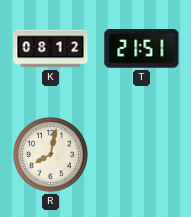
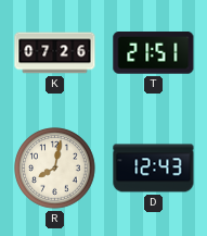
K: 08:12 -> 07:26 (55, 53)
D: none -> 12:43 (154, 169)
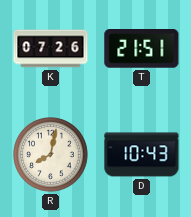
D: 12:43 -> 10:43 (142, 155)
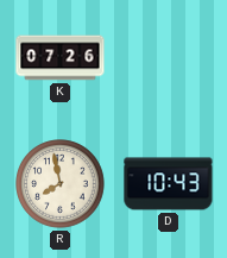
T: 21:51 -> none (142, 49)
R: 8:02 -> 7:58 (61, 184)
